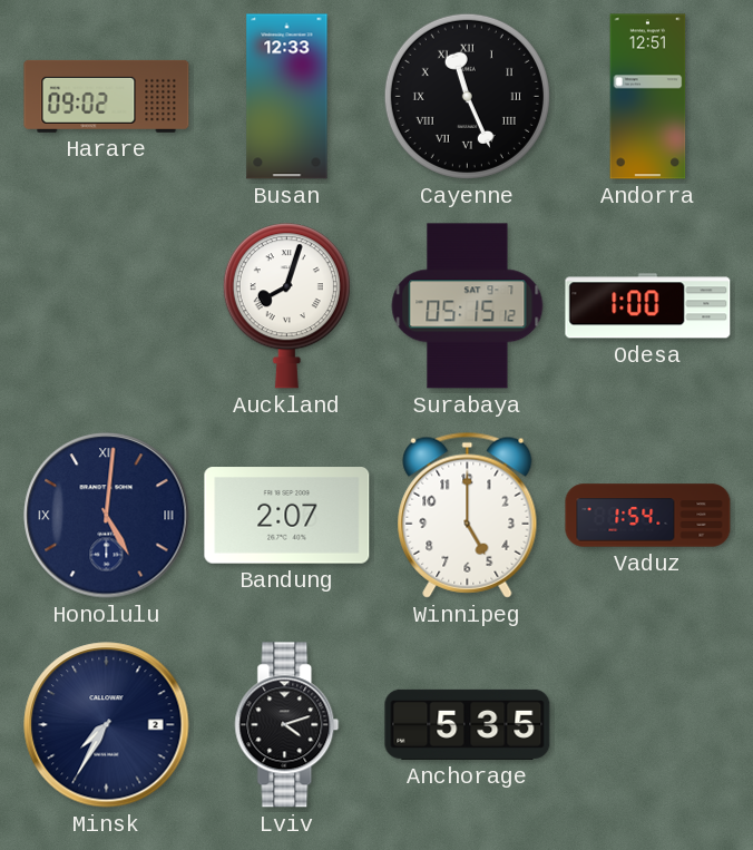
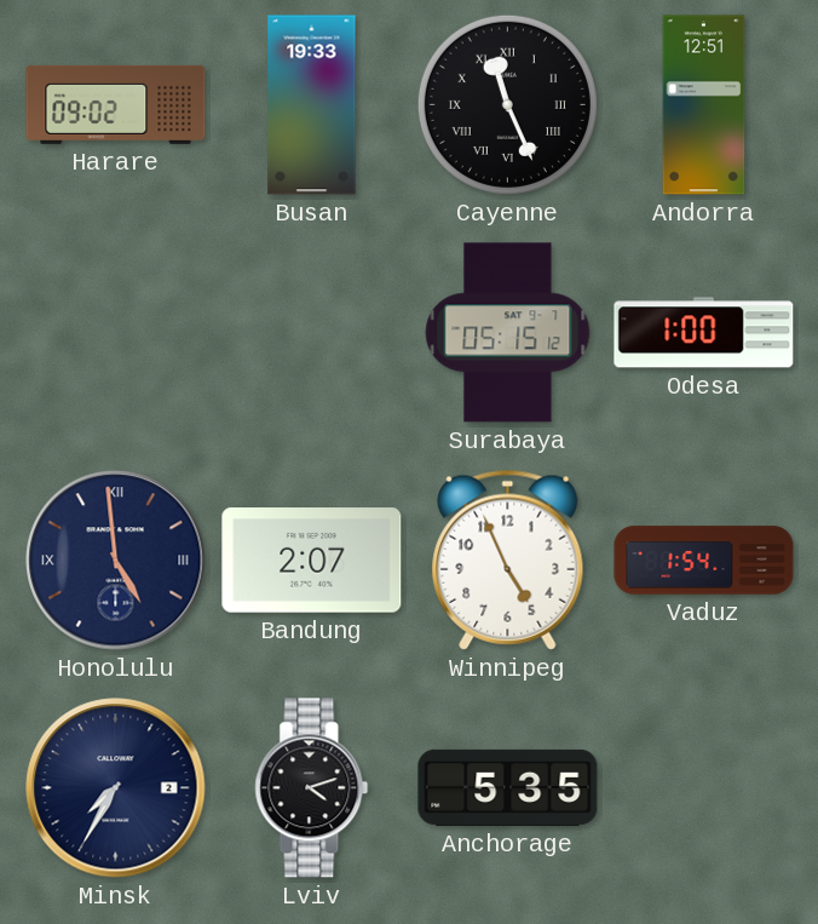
Busan: 12:33 -> 19:33 (312, 105)
Auckland: 8:03 -> none (286, 306)
Honolulu: 5:01 -> 4:59 (116, 561)
Winnipeg: 5:00 -> 4:56 (508, 559)
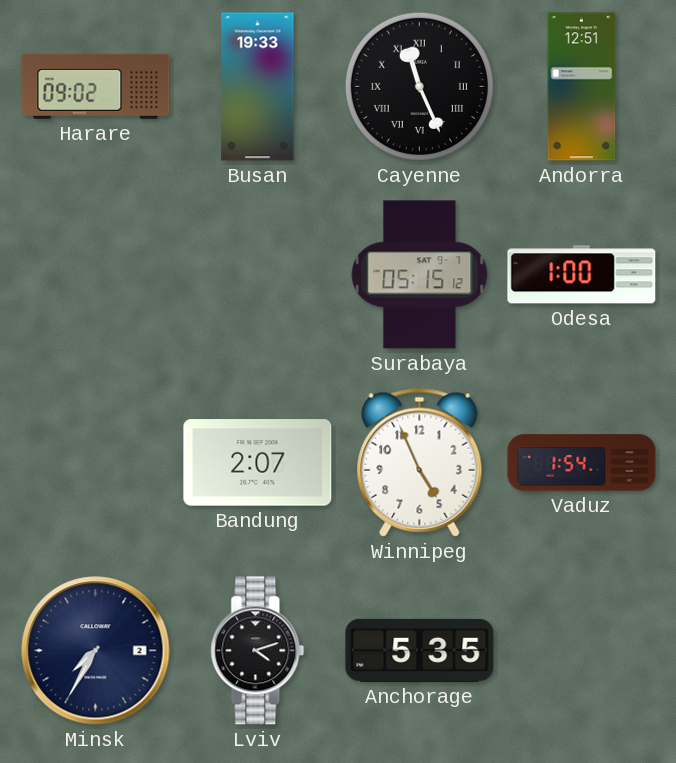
Honolulu: 4:59 -> none (116, 561)
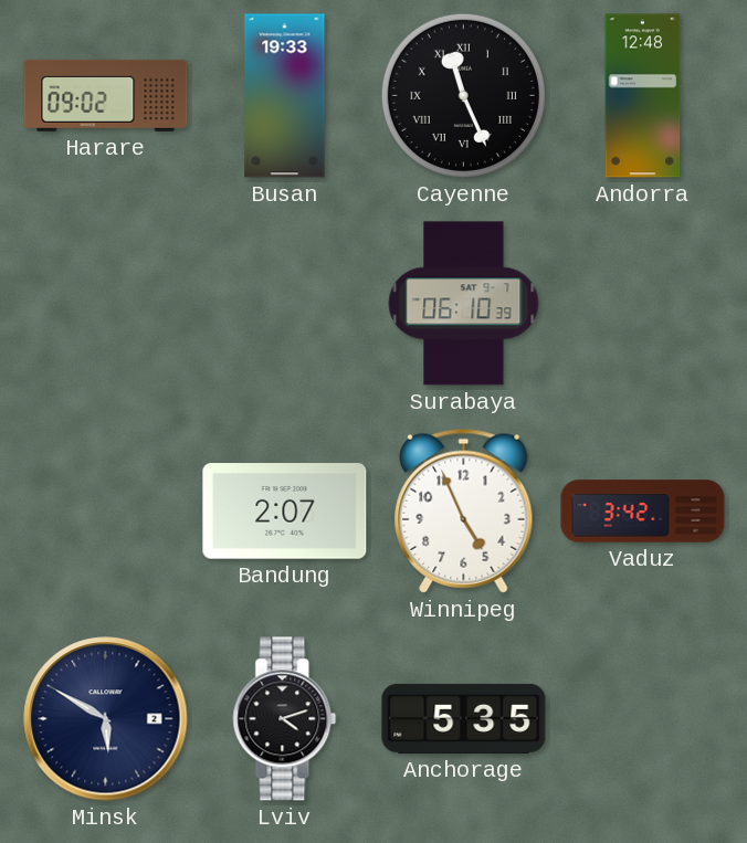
Andorra: 12:51 -> 12:48 (643, 96)
Surabaya: 05:15 -> 06:10 (464, 304)
Odesa: 1:00 -> none (582, 275)
Vaduz: 1:54 -> 3:42 (643, 512)
Minsk: 7:35 -> 5:50 (106, 719)
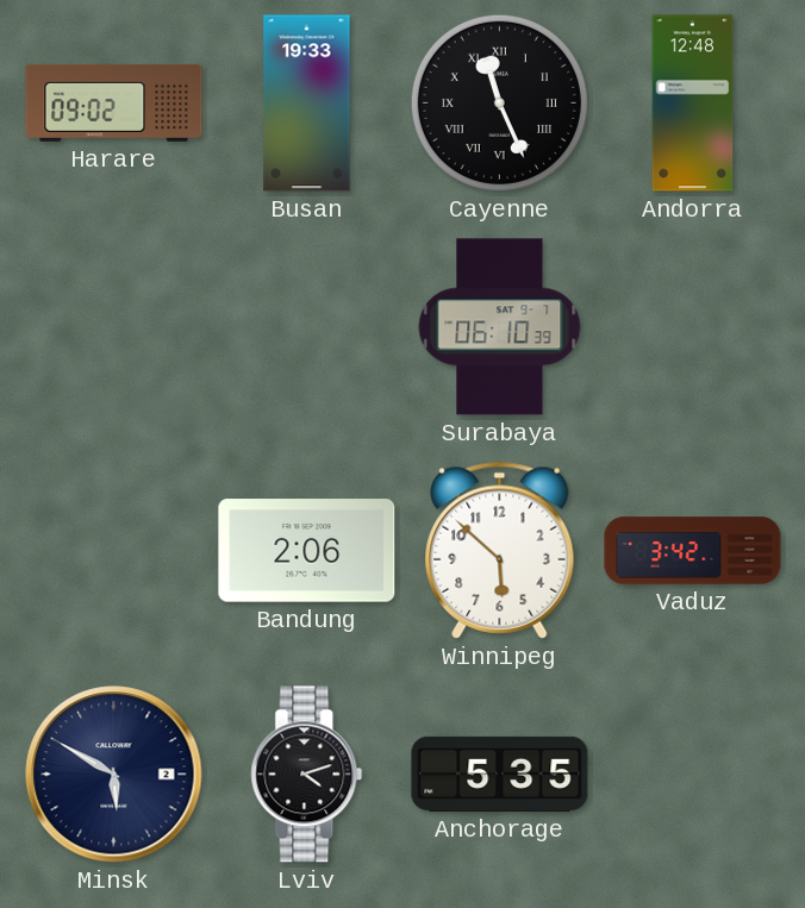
Bandung: 2:07 -> 2:06 (307, 551)
Winnipeg: 4:56 -> 5:52 (500, 550)
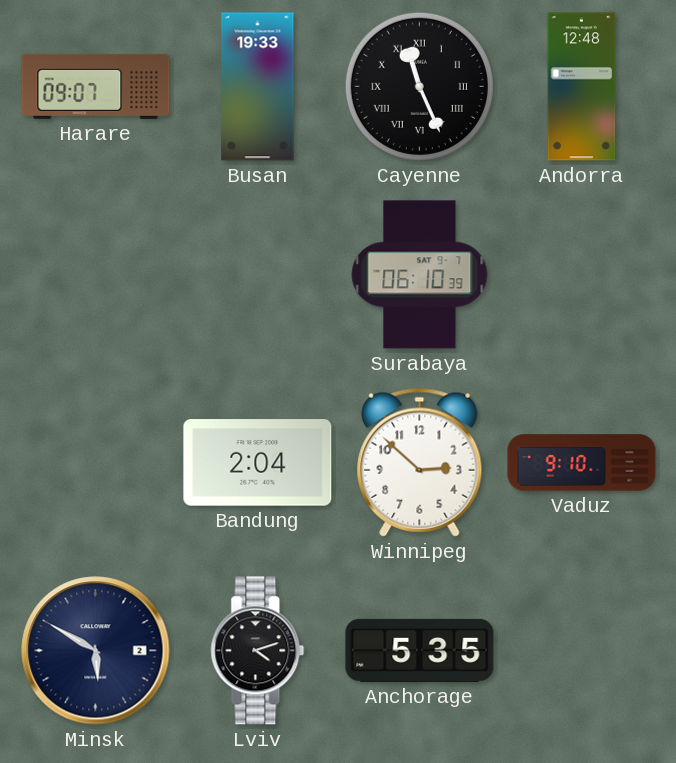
Harare: 09:02 -> 09:07 (96, 86)
Bandung: 2:06 -> 2:04 (258, 463)
Winnipeg: 5:52 -> 2:52 (420, 462)
Vaduz: 3:42 -> 9:10 (582, 463)
